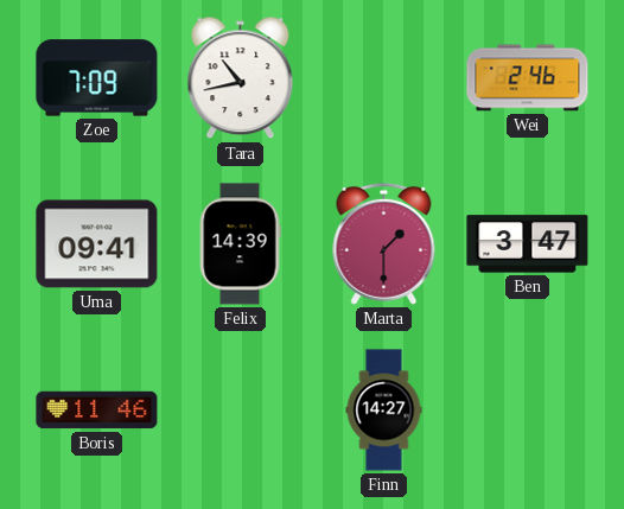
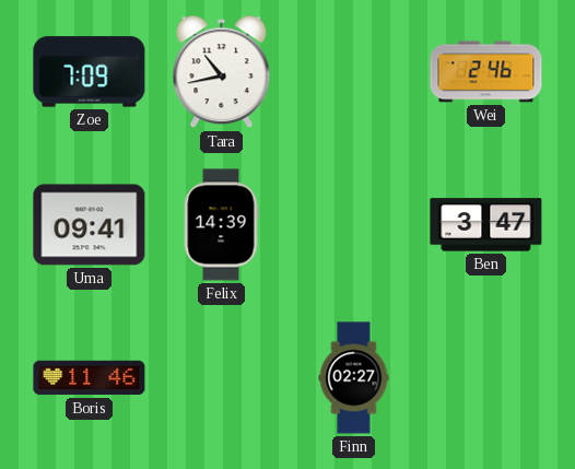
Marta: 1:30 -> none (384, 243)
Finn: 14:27 -> 02:27 (354, 378)
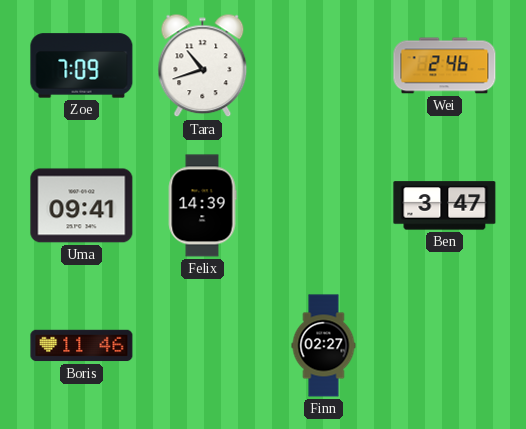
Tara: 10:43 -> 10:42 (203, 66)
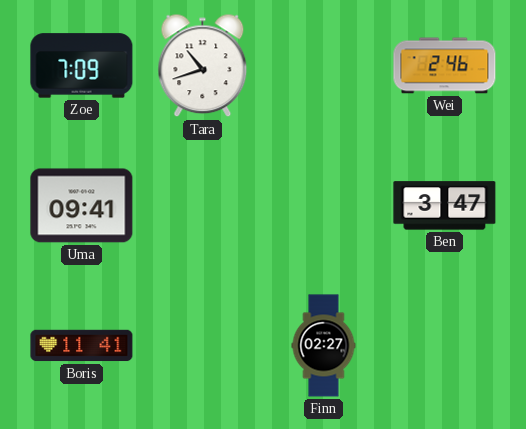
Felix: 14:39 -> none (202, 206)
Boris: 11:46 -> 11:41 (82, 346)
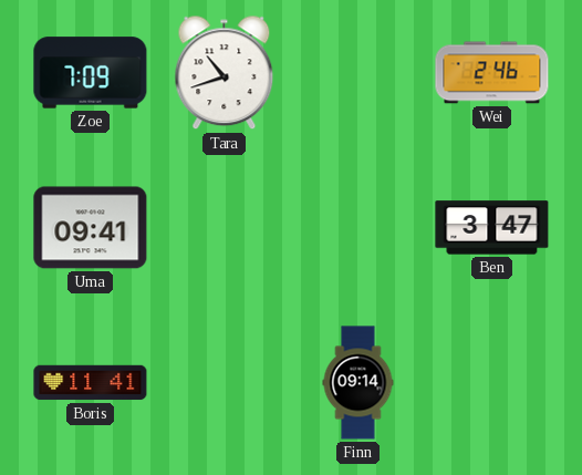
Finn: 02:27 -> 09:14 (358, 383)
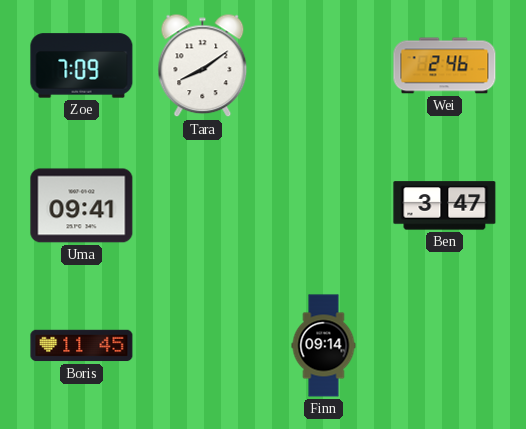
Tara: 10:42 -> 8:09 (203, 66)
Boris: 11:41 -> 11:45 (82, 346)
